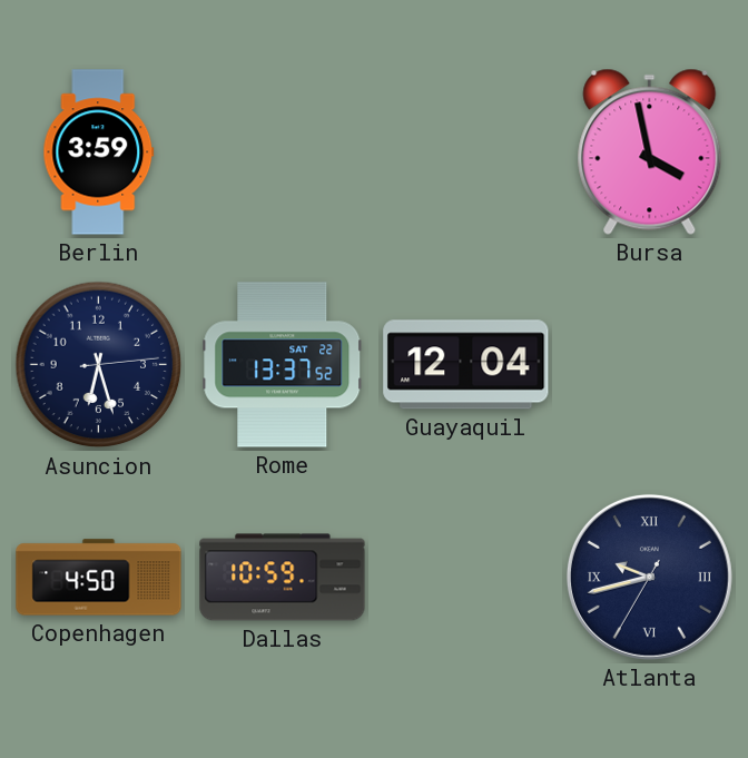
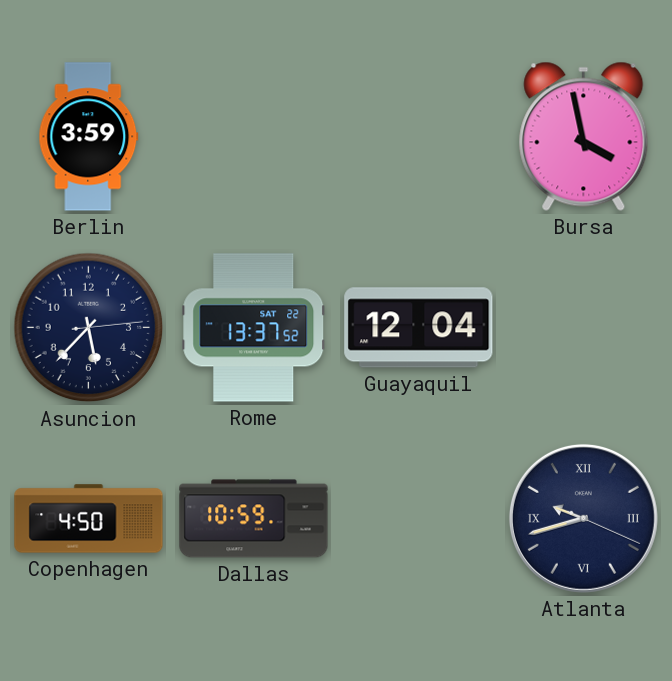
Asuncion: 6:27 -> 5:37 (89, 328)
Atlanta: 9:42:35 -> 9:42:19 (583, 518)
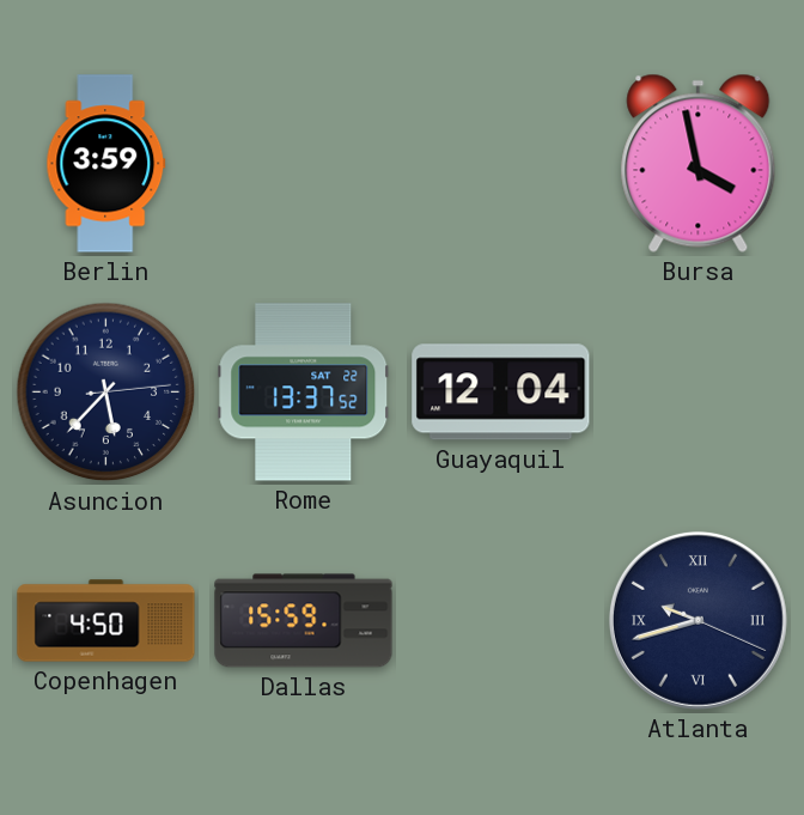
Dallas: 10:59 -> 15:59 (304, 621)
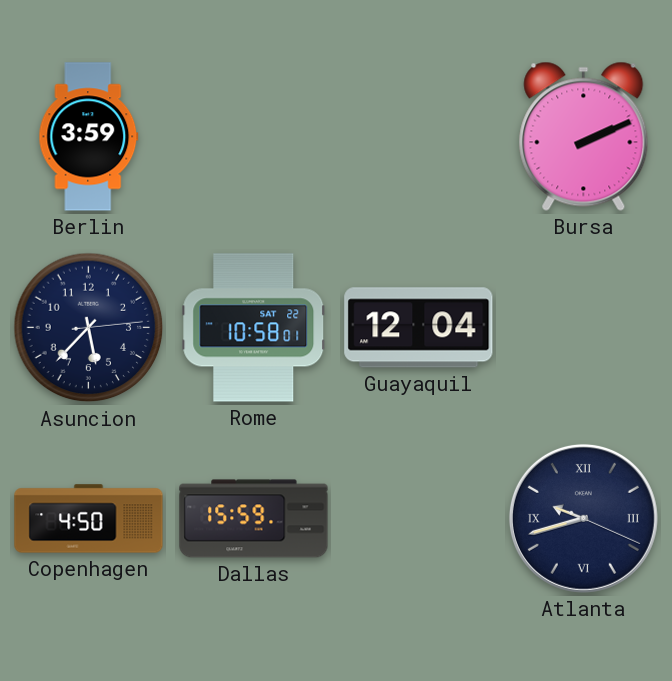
Bursa: 3:58 -> 2:11 (584, 136)
Rome: 13:37 -> 10:58 (254, 328)
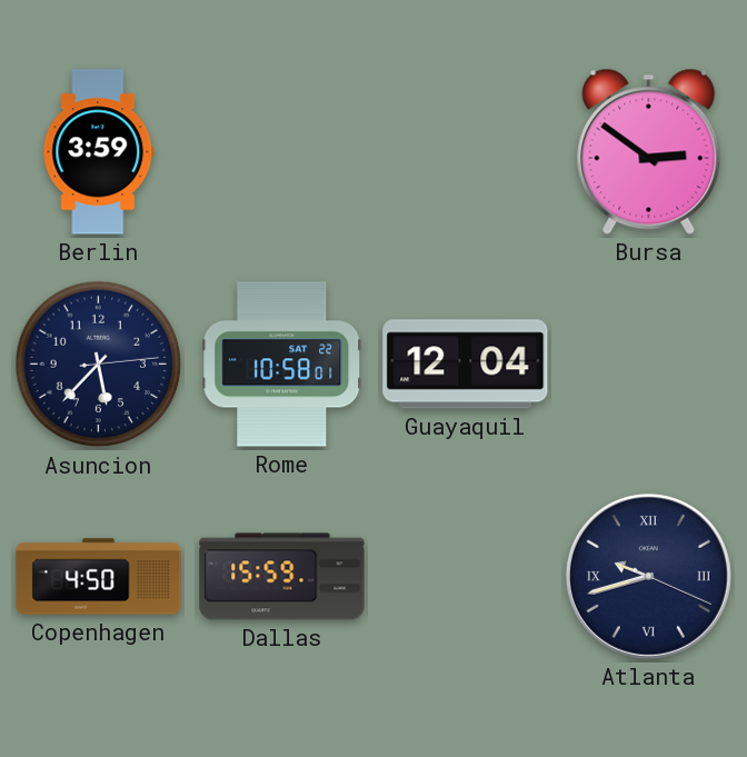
Bursa: 2:11 -> 2:51 (649, 151)
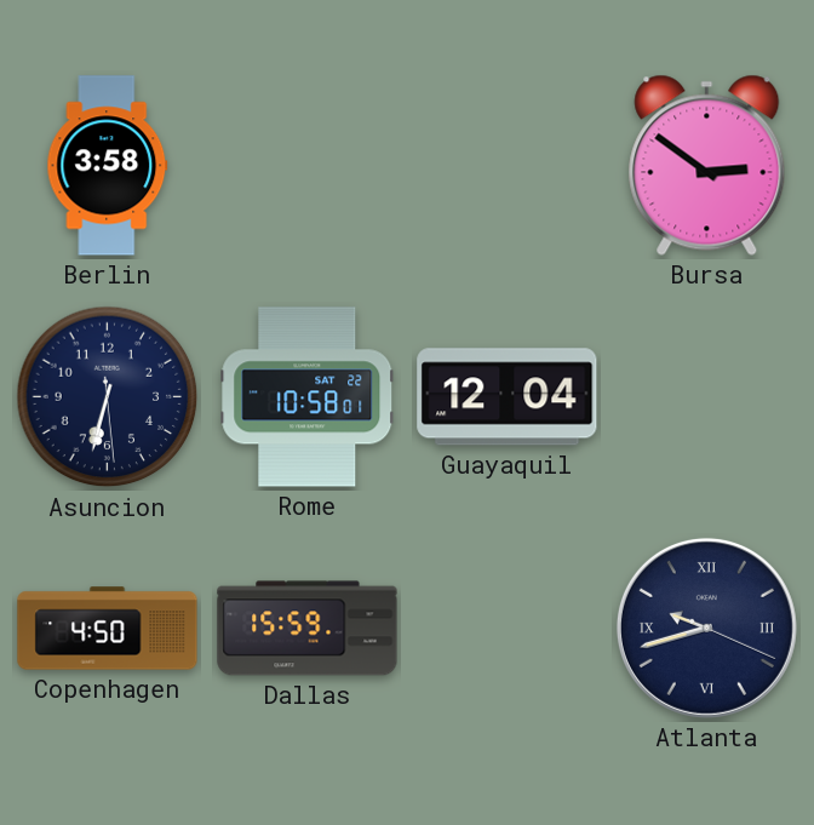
Berlin: 3:59 -> 3:58 (108, 166)
Asuncion: 5:37 -> 6:32 (108, 397)
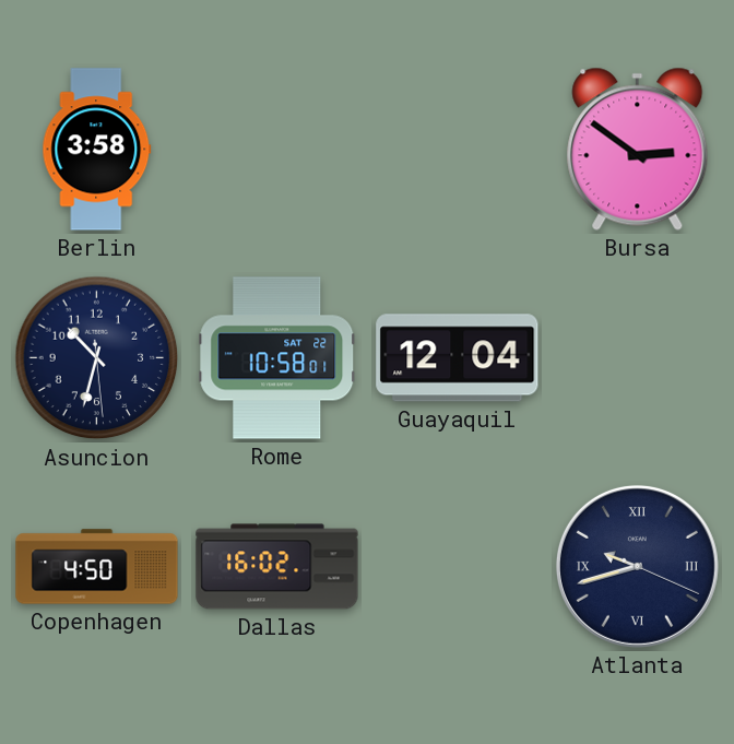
Asuncion: 6:32 -> 10:32 (97, 358)
Dallas: 15:59 -> 16:02 (277, 567)
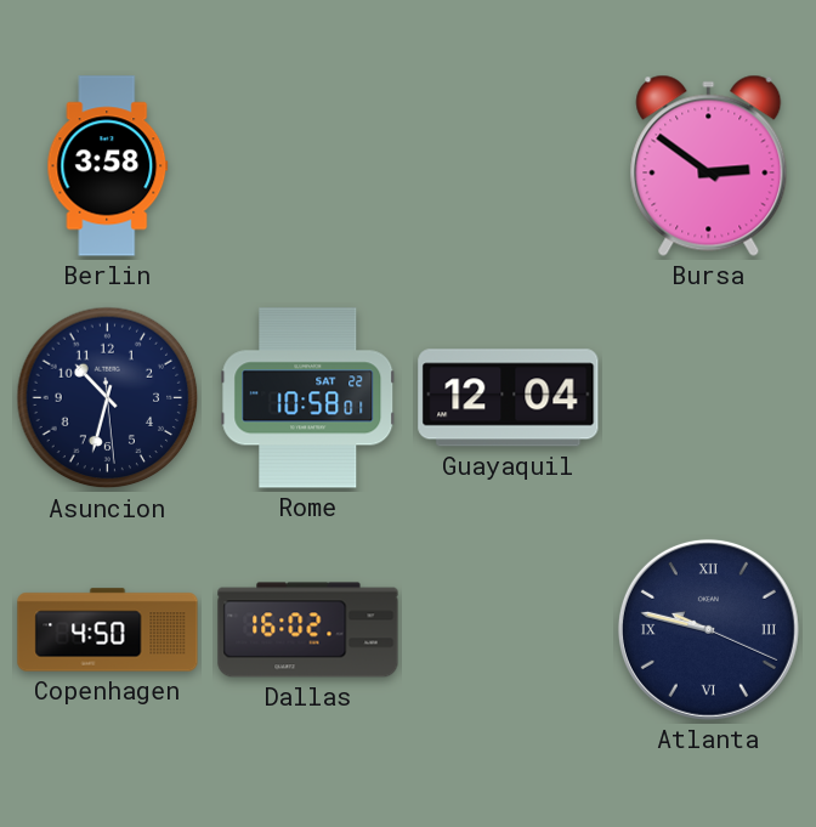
Atlanta: 9:42 -> 9:47 (708, 629)
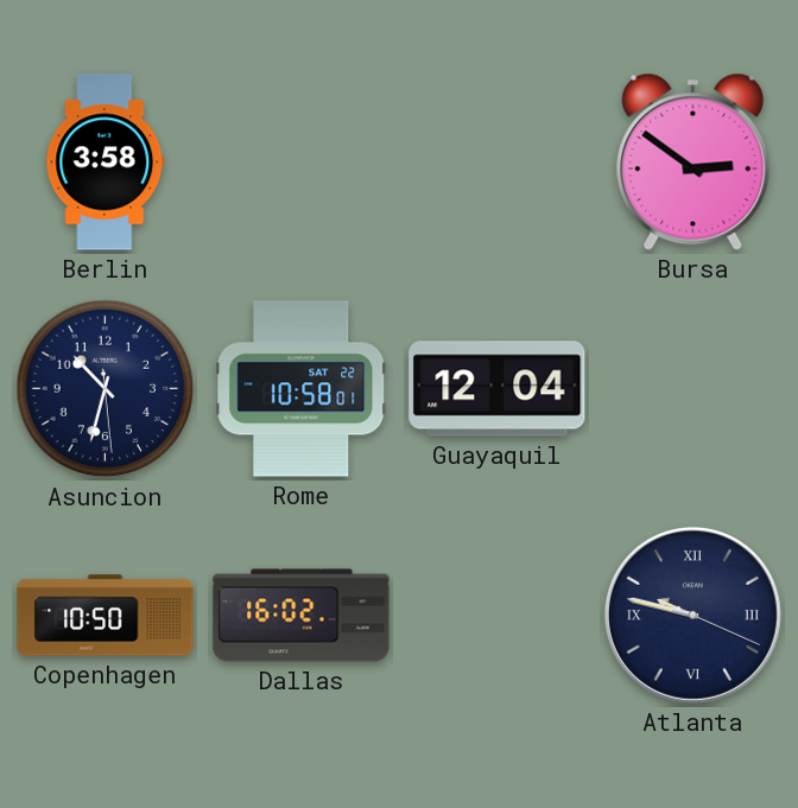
Copenhagen: 4:50 -> 10:50 (106, 616)
